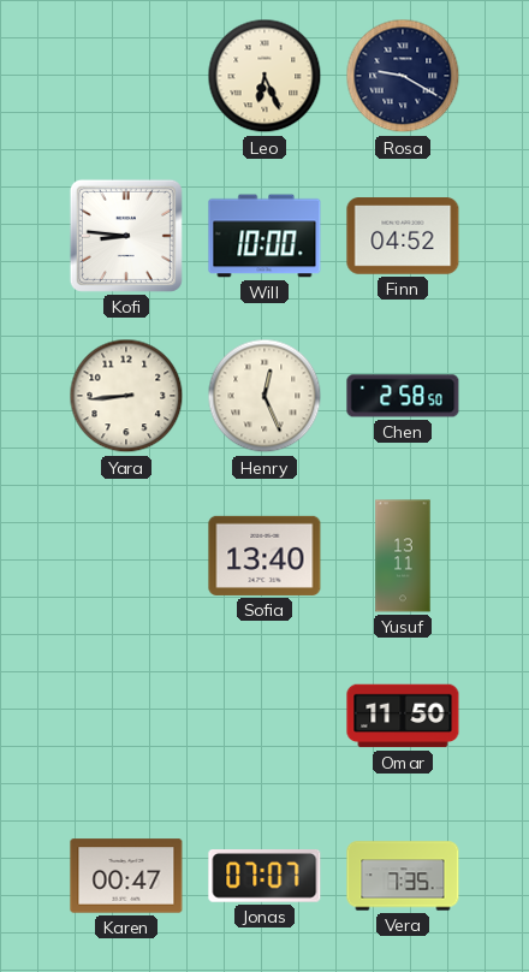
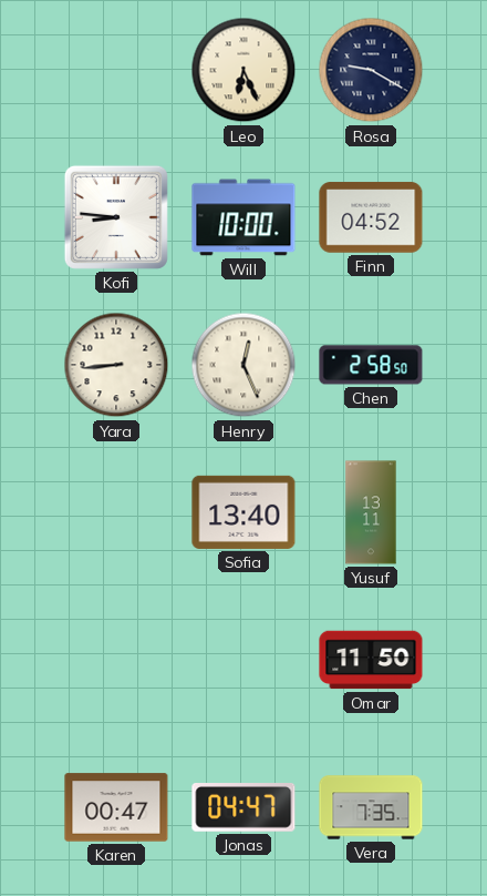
Jonas: 07:07 -> 04:47 (244, 808)
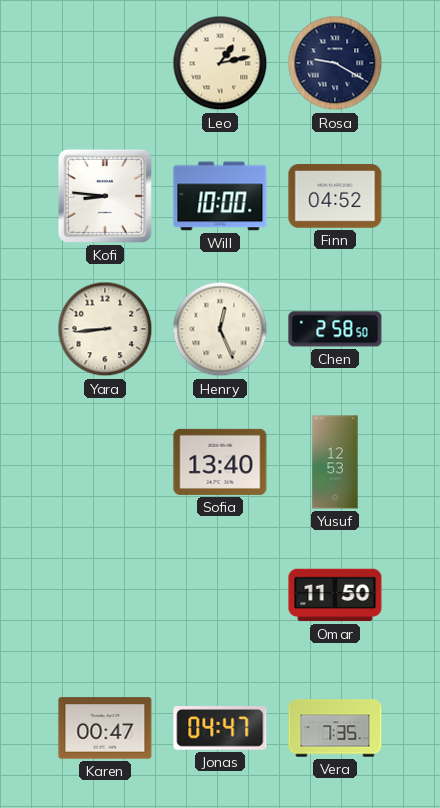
Leo: 6:26 -> 1:13 (220, 63)
Yusuf: 13:11 -> 12:53 (335, 462)
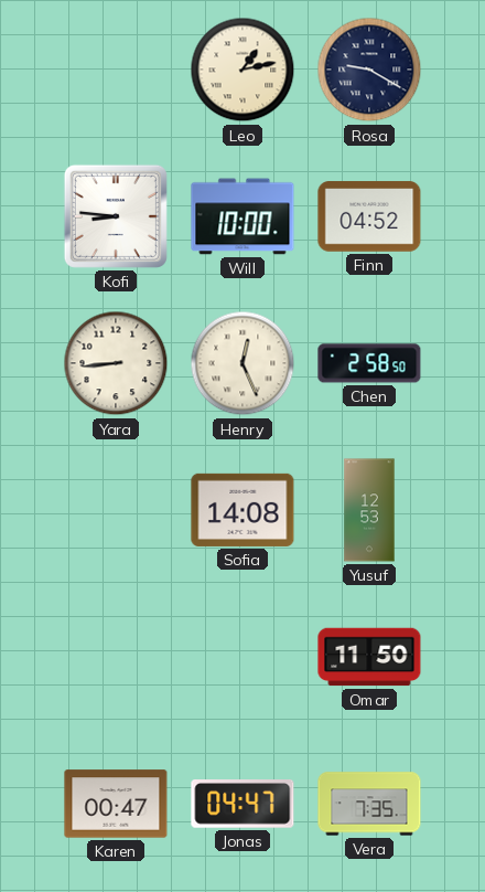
Sofia: 13:40 -> 14:08 (242, 510)
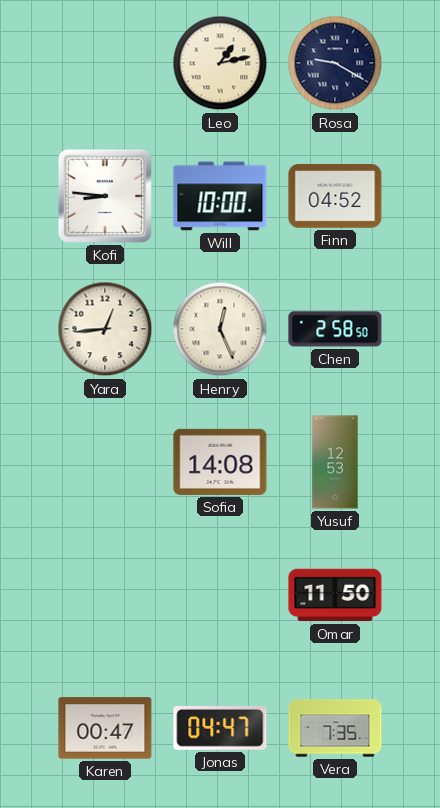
Yara: 8:44 -> 12:44 (105, 329)
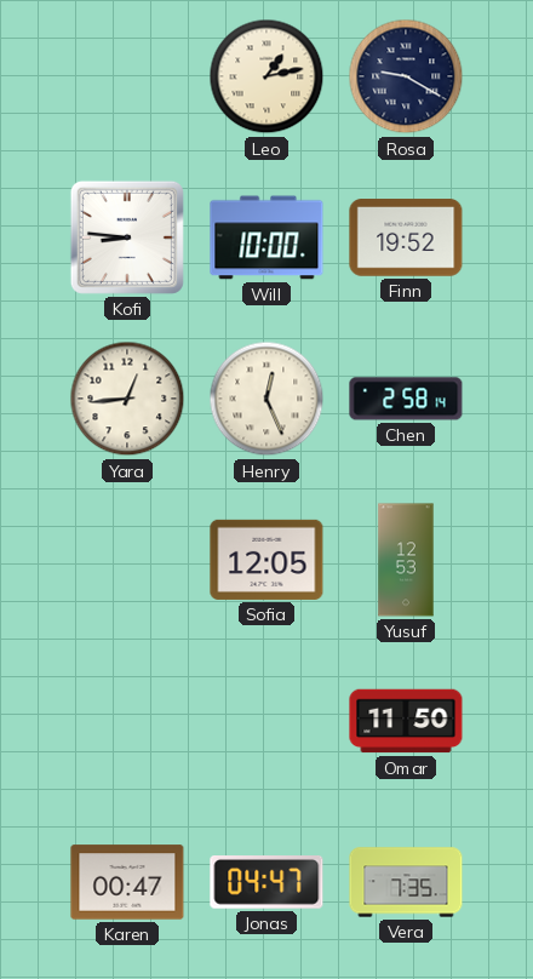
Finn: 04:52 -> 19:52 (406, 237)
Chen: 2:58:50 -> 2:58:14 (406, 399)
Sofia: 14:08 -> 12:05 (266, 560)
